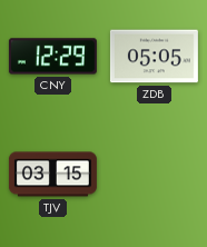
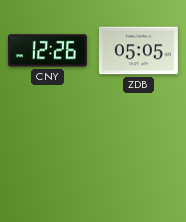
CNY: 12:29 -> 12:26 (47, 51)
TJV: 03:15 -> none (52, 175)
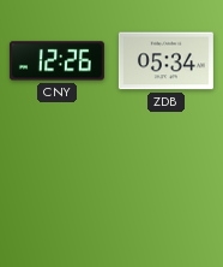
ZDB: 05:05 -> 05:34 (165, 61)
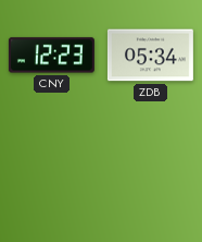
CNY: 12:26 -> 12:23 (51, 56)
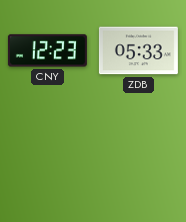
ZDB: 05:34 -> 05:33 (138, 51)
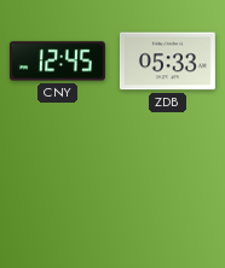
CNY: 12:23 -> 12:45 (57, 62)
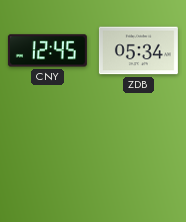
ZDB: 05:33 -> 05:34 (138, 51)
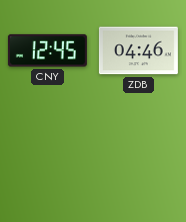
ZDB: 05:34 -> 04:46 (138, 51)
